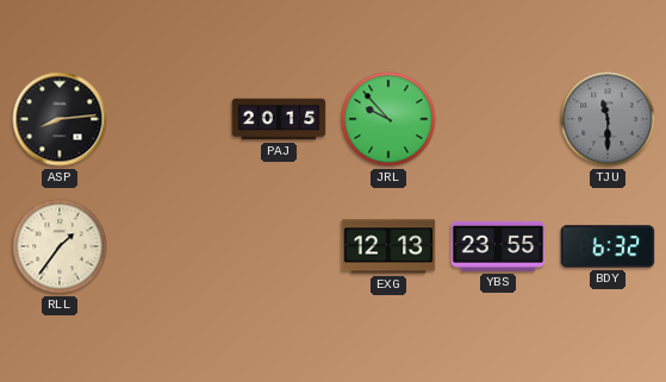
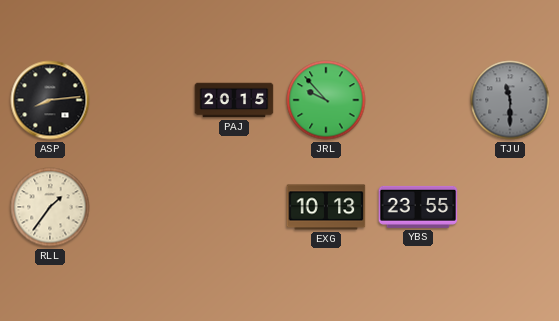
EXG: 12:13 -> 10:13 (326, 207)
BDY: 6:32 -> none (608, 246)
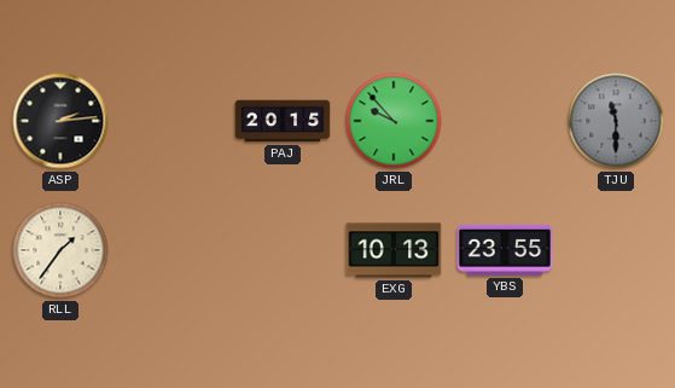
ASP: 8:14 -> 2:14 (60, 121)
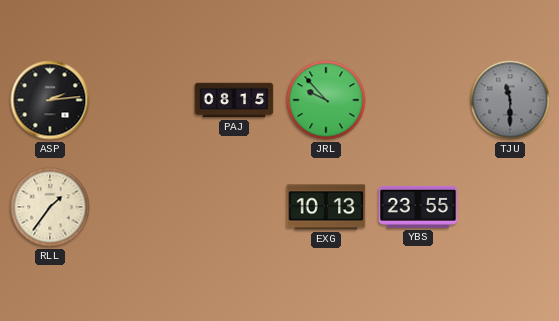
PAJ: 20:15 -> 08:15 (234, 100)
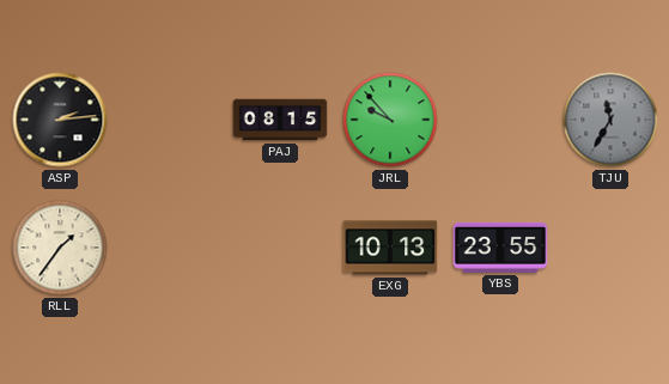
TJU: 11:30 -> 11:35 (610, 120)
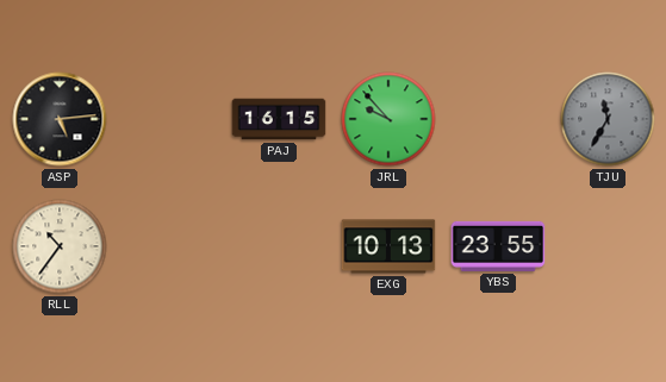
ASP: 2:14 -> 5:14 (60, 119)
PAJ: 08:15 -> 16:15 (279, 119)
RLL: 1:36 -> 10:36 (60, 246)
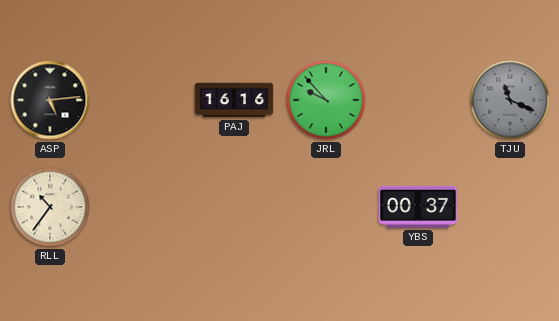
PAJ: 16:15 -> 16:16 (234, 100)
TJU: 11:35 -> 11:19 (510, 100)
EXG: 10:13 -> none (388, 246)
YBS: 23:55 -> 00:37 (418, 207)
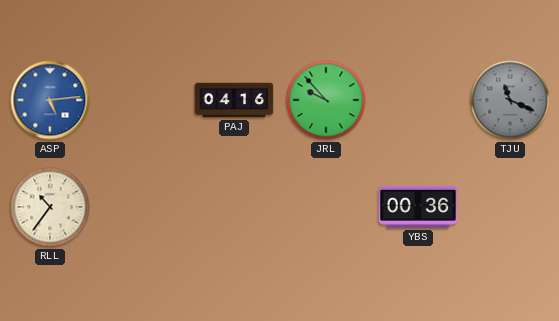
ASP dial: black -> blue (50, 100)
PAJ: 16:16 -> 04:16 (234, 100)
YBS: 00:37 -> 00:36 (418, 207)
